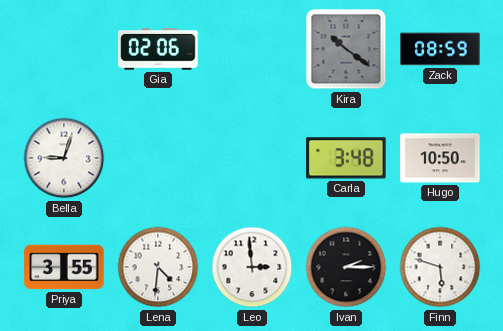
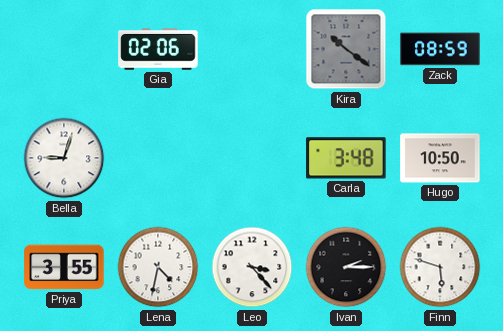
Lena: 4:31 -> 4:32 (158, 267)
Leo: 2:59 -> 3:23 (252, 267)
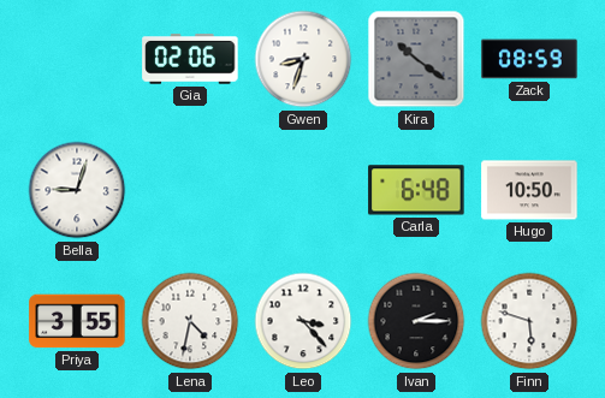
Gwen: none -> 8:33 (303, 59)
Carla: 3:48 -> 6:48 (416, 190)
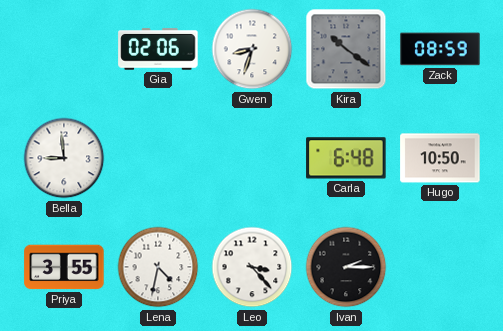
Bella: 9:03 -> 8:59 (64, 158)
Finn: 5:48 -> none (529, 321)
